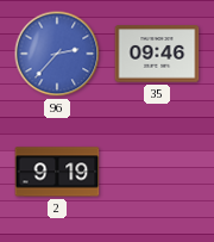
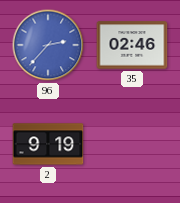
35: 09:46 -> 02:46 (132, 45)
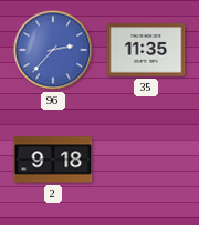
35: 02:46 -> 11:35 (146, 50)
2: 9:19 -> 9:18 (53, 160)
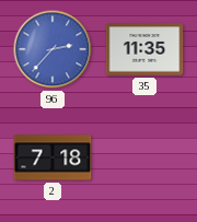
2: 9:18 -> 7:18 (53, 157)
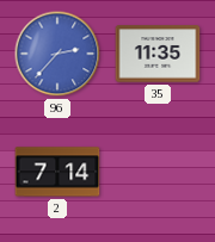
2: 7:18 -> 7:14 (57, 172)
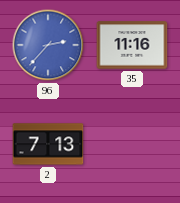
35: 11:35 -> 11:16 (132, 45)
2: 7:14 -> 7:13 (48, 144)
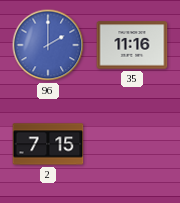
96: 2:37 -> 2:00 (48, 45)
2: 7:13 -> 7:15 (48, 144)
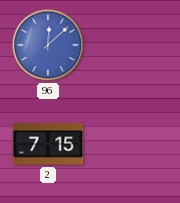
96: 2:00 -> 12:08 (48, 45)
35: 11:16 -> none (132, 45)
